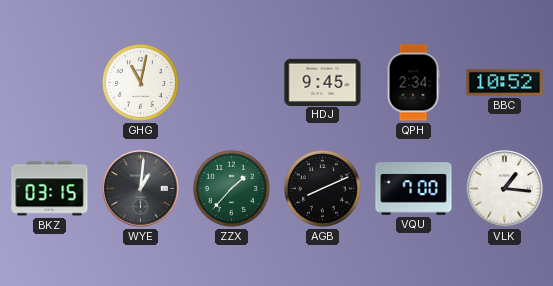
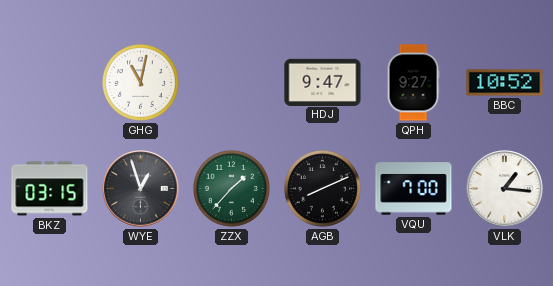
HDJ: 9:45 -> 9:47 (323, 82)
QPH: 2:34 -> 9:27 (413, 83)
WYE: 1:01 -> 12:57 (141, 189)
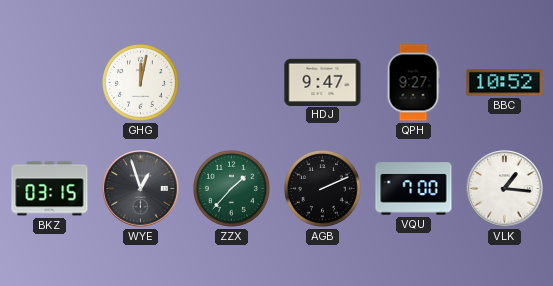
GHG: 11:02 -> 12:02 (140, 82)
AGB: 8:11 -> 2:11 (322, 188)
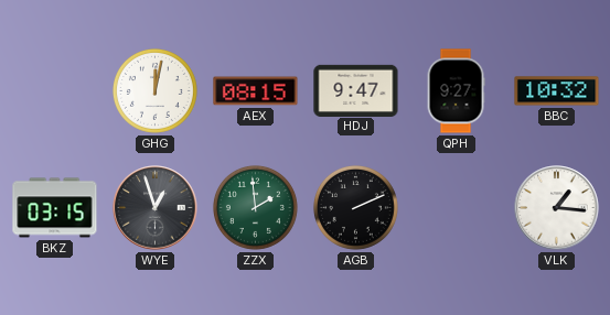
AEX: none -> 08:15 (256, 91)
BBC: 10:52 -> 10:32 (557, 91)
ZZX: 1:37 -> 1:59 (255, 207)
VQU: 7:00 -> none (414, 189)
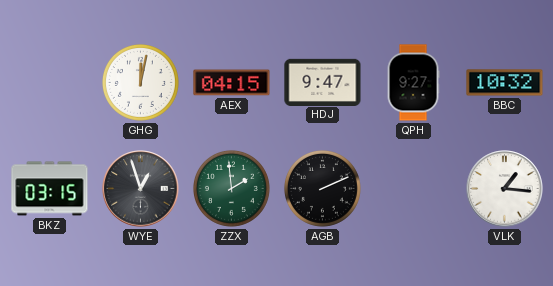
AEX: 08:15 -> 04:15 (232, 83)
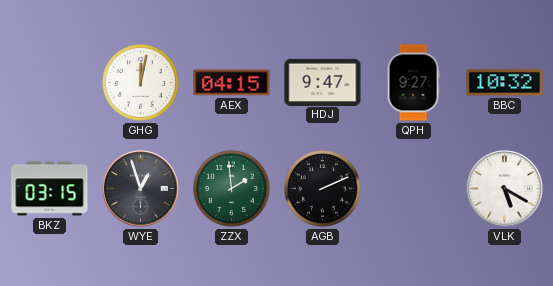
VLK: 1:16 -> 5:20 (505, 189)
